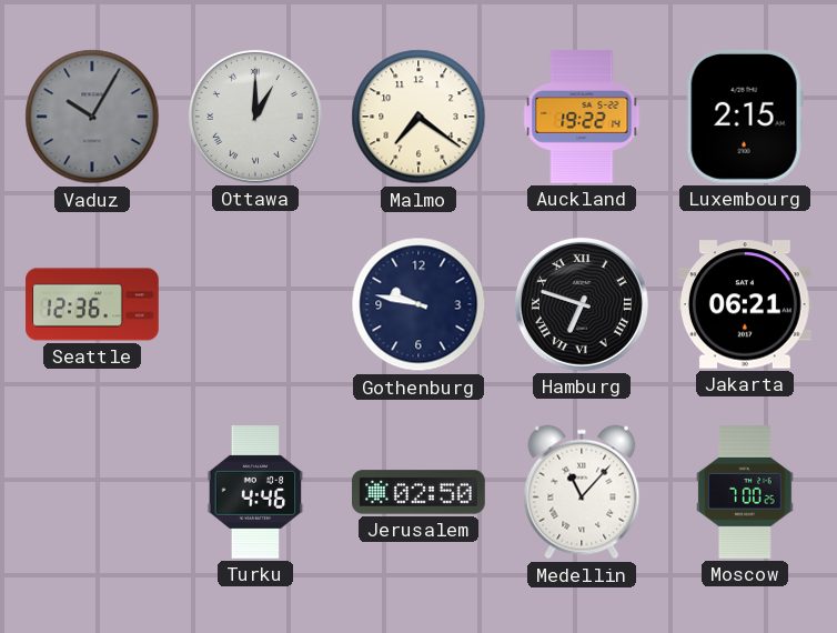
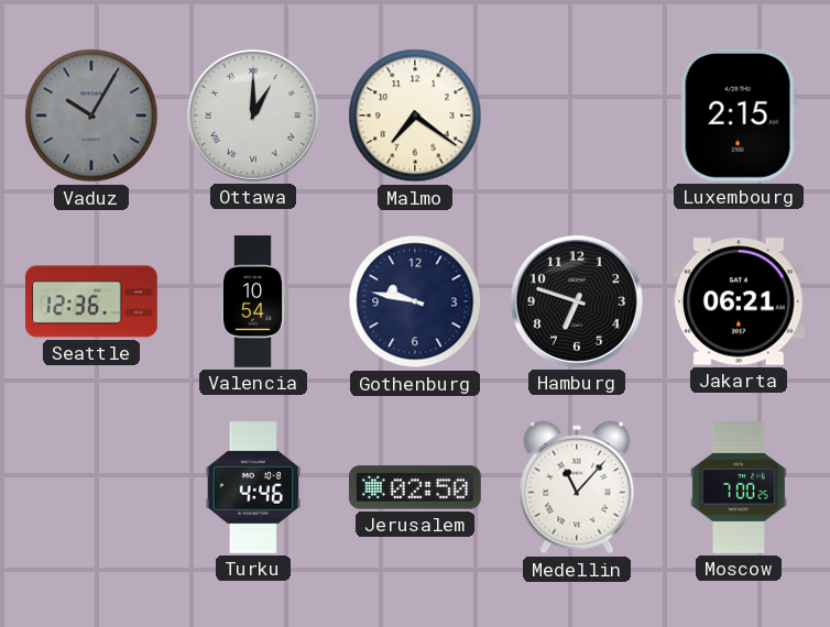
Auckland: 19:22 -> none (582, 117)
Valencia: none -> 10:54 (253, 301)
Hamburg numerals: Roman -> Arabic (577, 301)
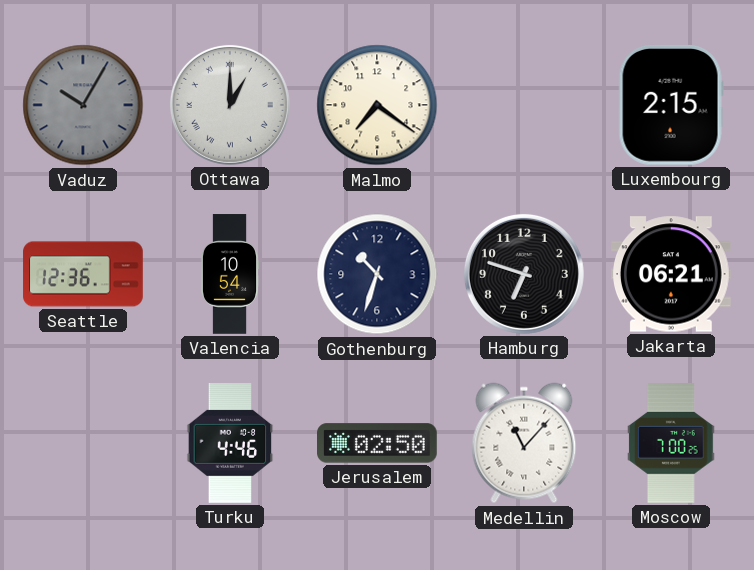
Gothenburg: 9:47 -> 10:33 (377, 274)
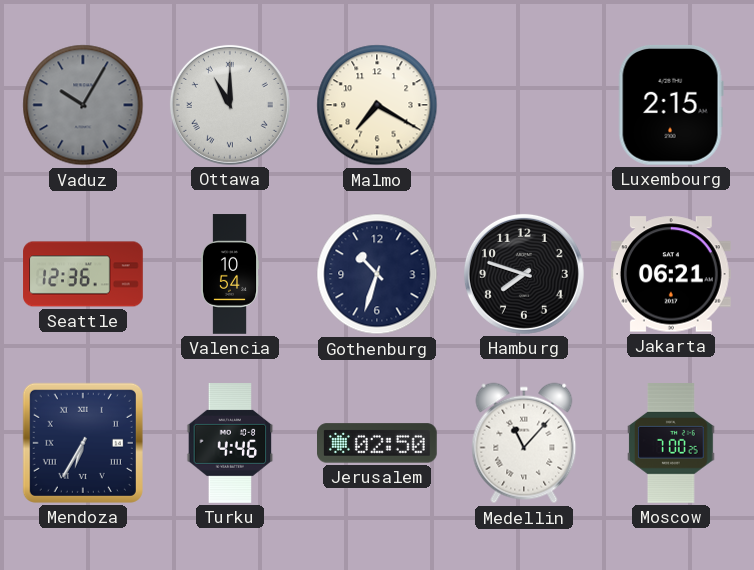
Ottawa: 1:00 -> 11:00 (230, 105)
Malmo: 7:21 -> 7:20 (377, 105)
Hamburg: 6:48 -> 7:48 (524, 274)
Mendoza: none -> 6:35 (83, 443)
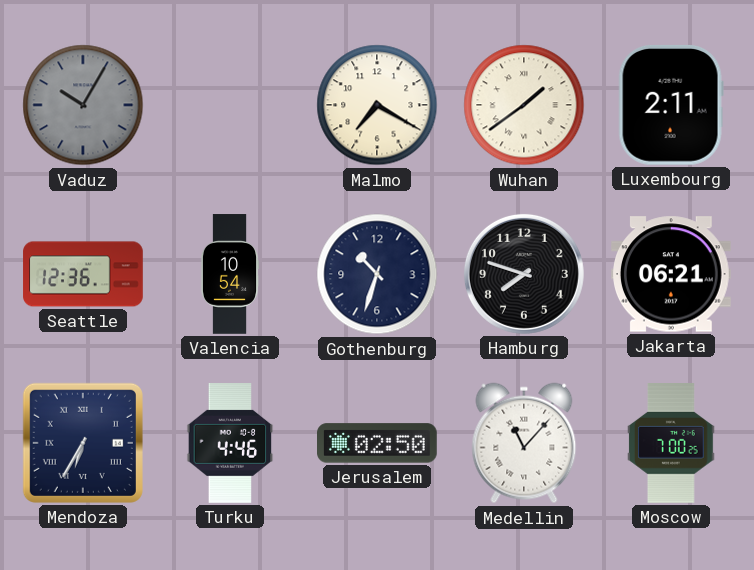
Ottawa: 11:00 -> none (230, 105)
Wuhan: none -> 1:39 (524, 105)
Luxembourg: 2:15 -> 2:11 (671, 105)
